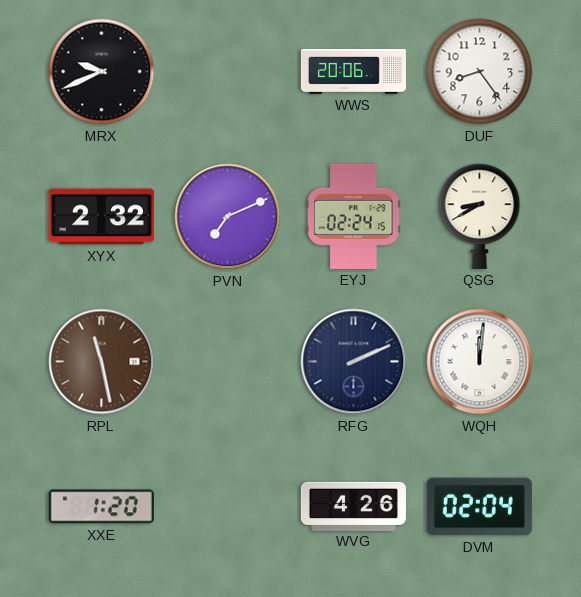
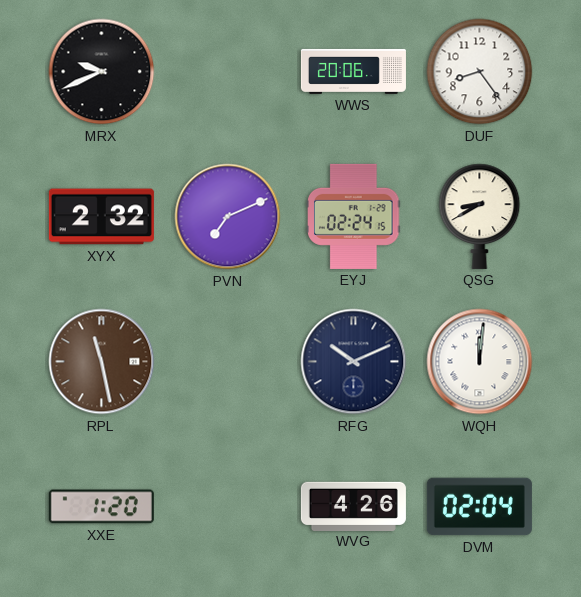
RFG: 2:11 -> 10:11 (354, 362)
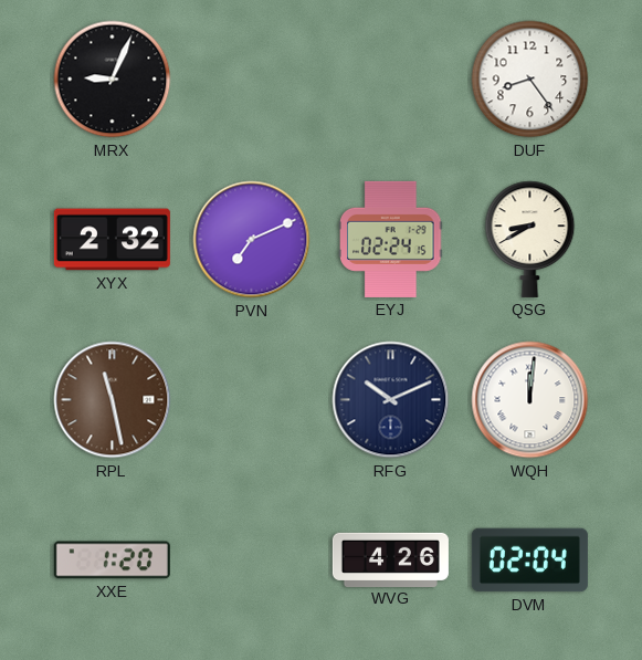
MRX: 9:41 -> 9:04 (113, 80)
WWS: 20:06 -> none (353, 71)
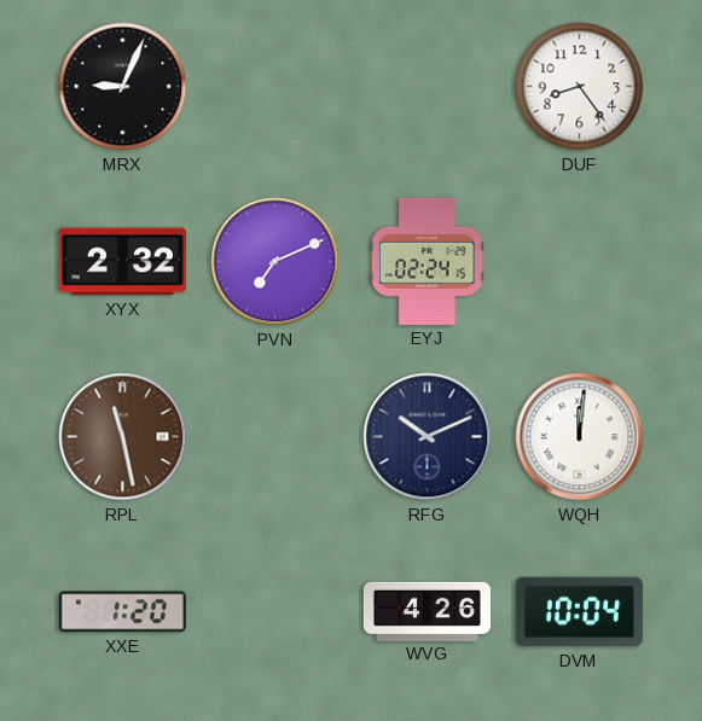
QSG: 8:40 -> none (530, 239)
DVM: 02:04 -> 10:04 (579, 612)
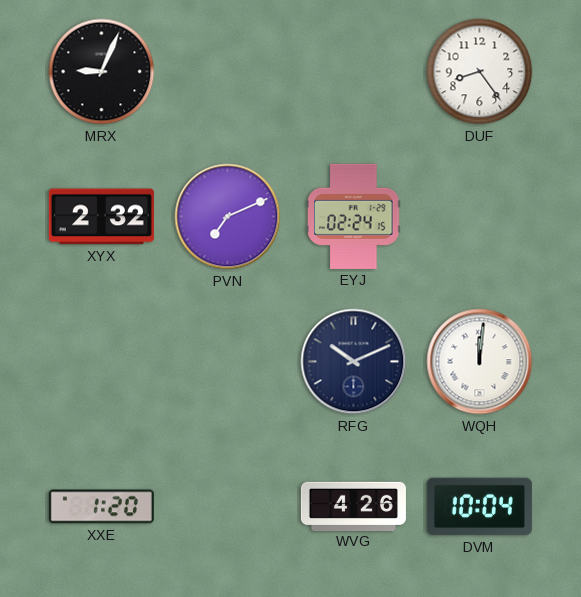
RPL: 11:28 -> none (123, 437)
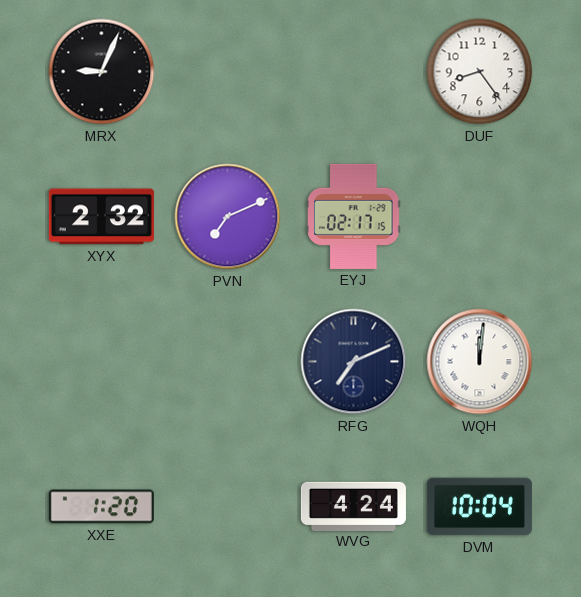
EYJ: 02:24 -> 02:17 (354, 216)
RFG: 10:11 -> 7:11 (354, 362)
WVG: 4:26 -> 4:24 (353, 506)
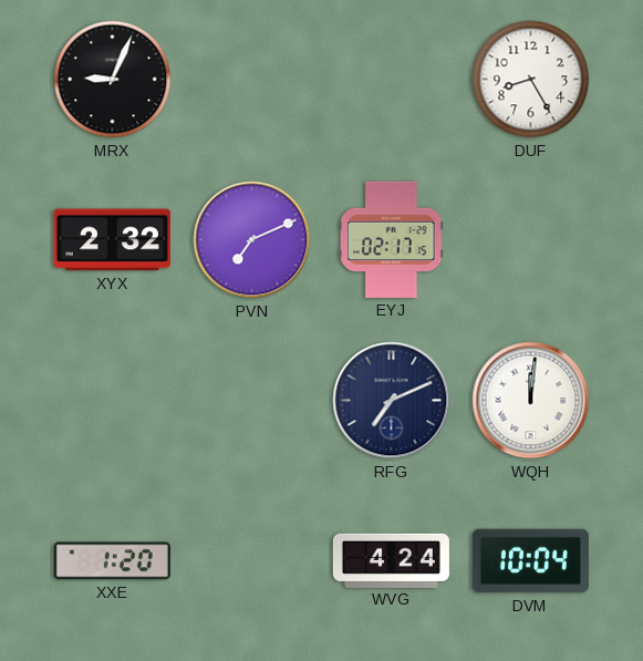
DUF: 8:24 -> 8:25 (531, 80)
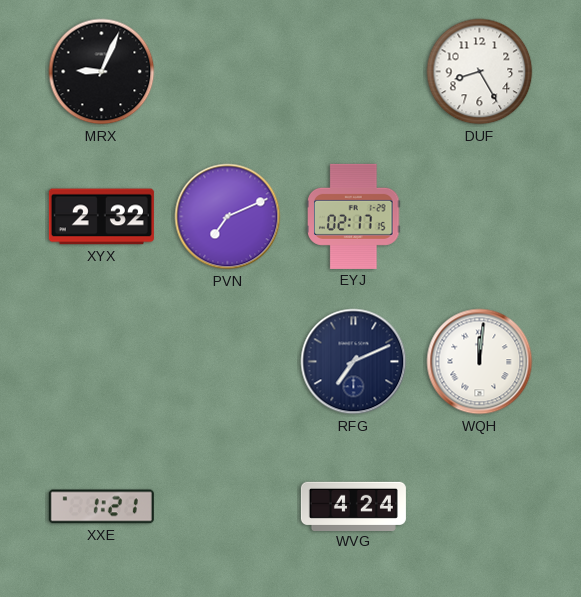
XXE: 1:20 -> 1:21 (101, 507)
DVM: 10:04 -> none (530, 561)
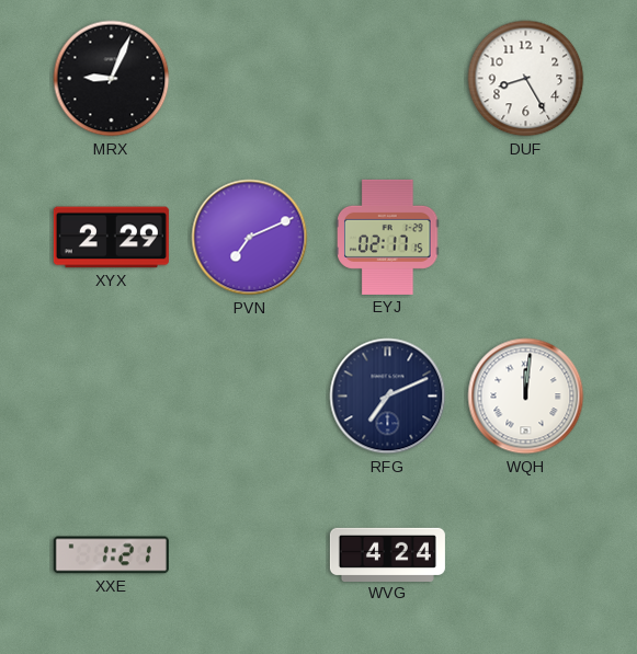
XYX: 2:32 -> 2:29 (111, 238)
